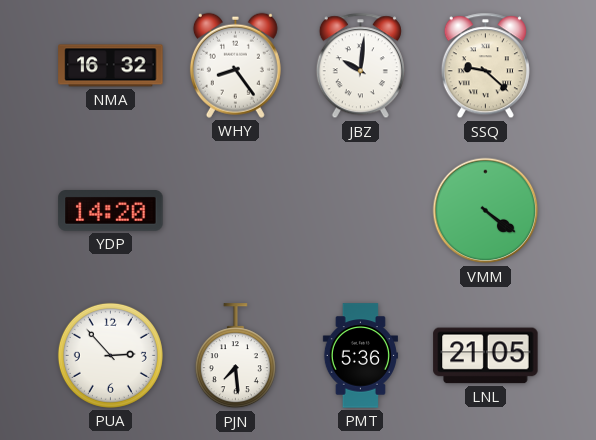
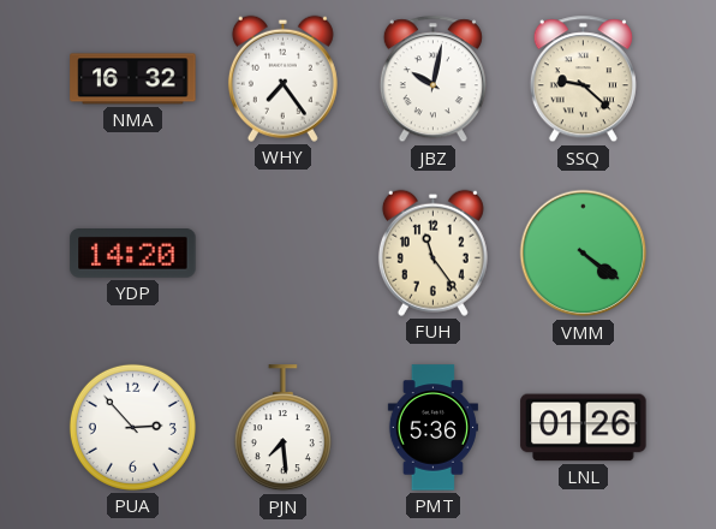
WHY: 8:24 -> 7:24 (282, 78)
JBZ: 10:01 -> 10:02 (432, 79)
FUH: none -> 11:24 (432, 252)
LNL: 21:05 -> 01:26 (584, 428)
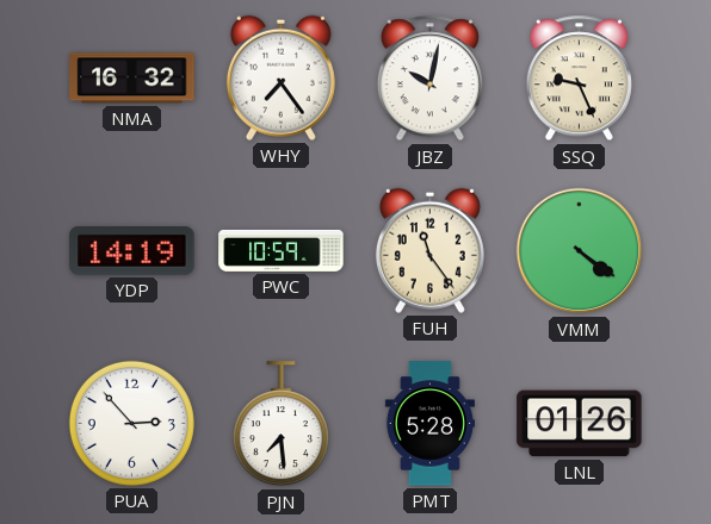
SSQ: 9:22 -> 9:26 (579, 79)
YDP: 14:20 -> 14:19 (132, 251)
PWC: none -> 10:59 (282, 250)
PMT: 5:36 -> 5:28 (429, 424)
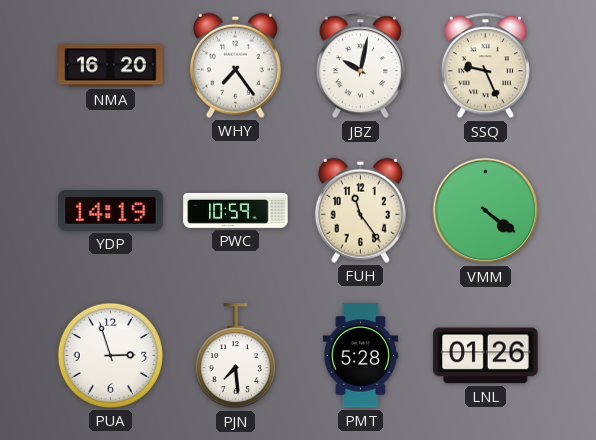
NMA: 16:32 -> 16:20 (111, 66)
PUA: 2:53 -> 2:57 (110, 355)
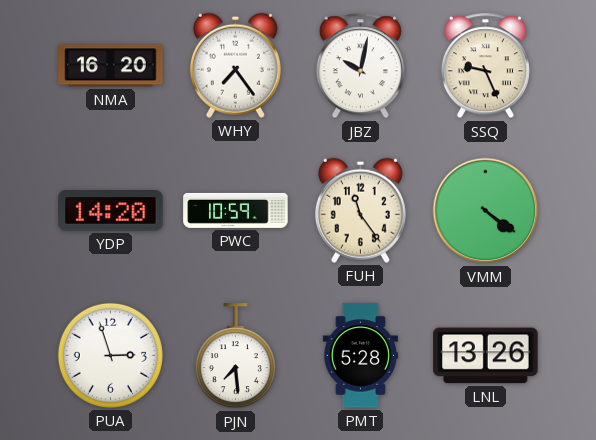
YDP: 14:19 -> 14:20 (111, 211)
LNL: 01:26 -> 13:26 (486, 356)
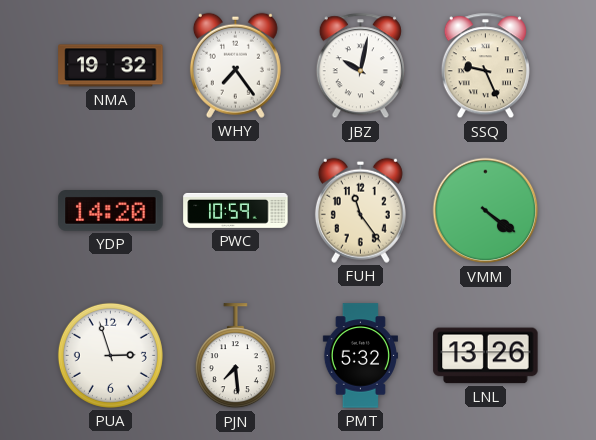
NMA: 16:20 -> 19:32 (111, 66)
PMT: 5:28 -> 5:32 (360, 356)
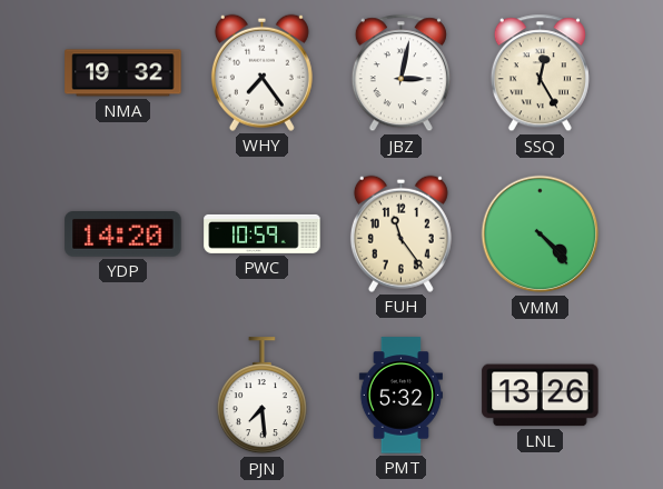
JBZ: 10:02 -> 3:02 (400, 73)
SSQ: 9:26 -> 12:25 (540, 73)
VMM: 4:21 -> 4:23 (541, 234)
PUA: 2:57 -> none (110, 355)
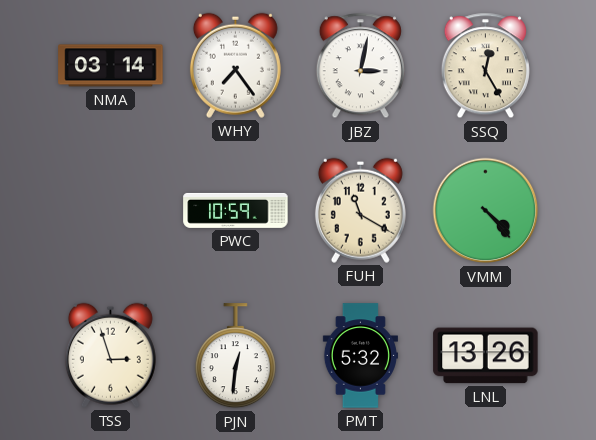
NMA: 19:32 -> 03:14 (111, 66)
YDP: 14:20 -> none (123, 234)
FUH: 11:24 -> 11:20 (360, 210)
TSS: none -> 2:57 (110, 355)
PJN: 7:29 -> 12:31 (235, 356)
